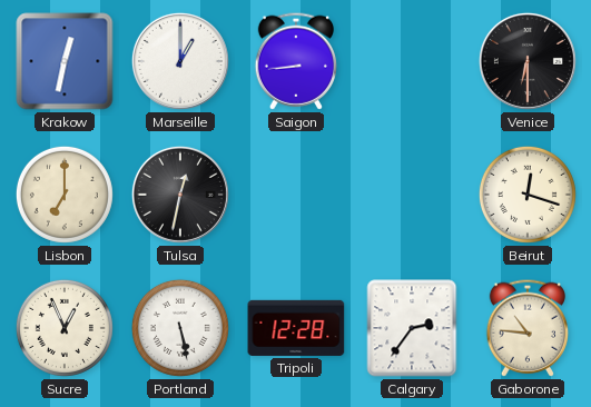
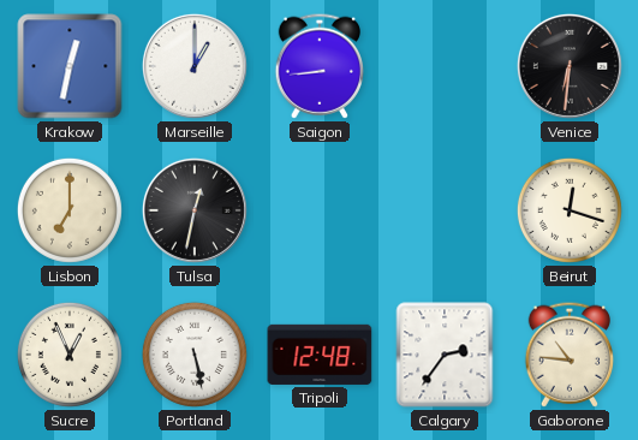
Venice: 6:30 -> 6:31 (570, 66)
Tripoli: 12:28 -> 12:48 (320, 355)
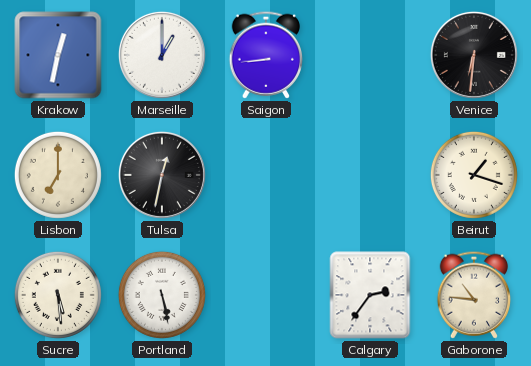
Beirut: 12:18 -> 1:18 (474, 175)
Sucre: 12:56 -> 5:29 (58, 295)
Tripoli: 12:48 -> none (320, 355)
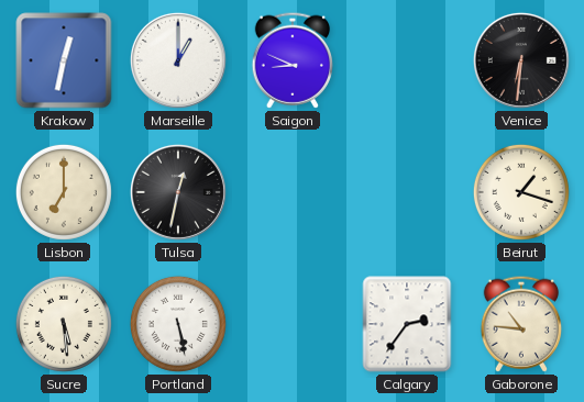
Saigon: 8:44 -> 8:49 (291, 60)
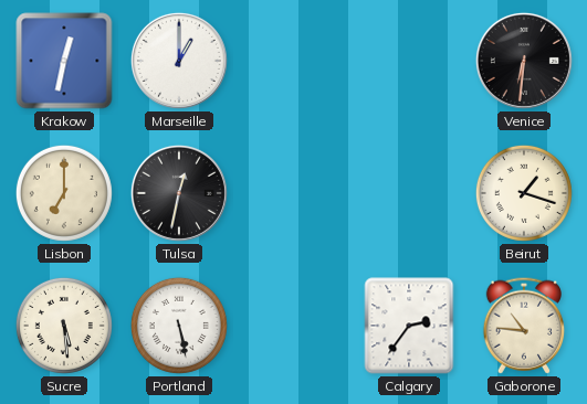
Saigon: 8:49 -> none (291, 60)
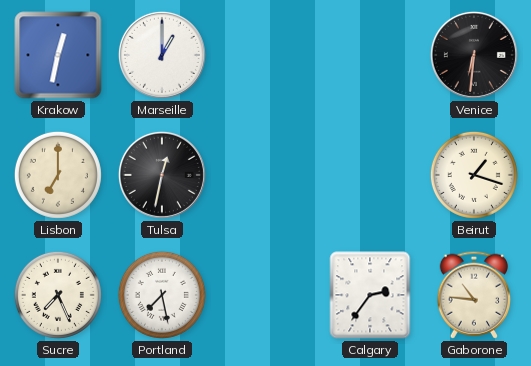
Sucre: 5:29 -> 7:26 (58, 295)
Portland: 5:28 -> 7:28 (162, 295)
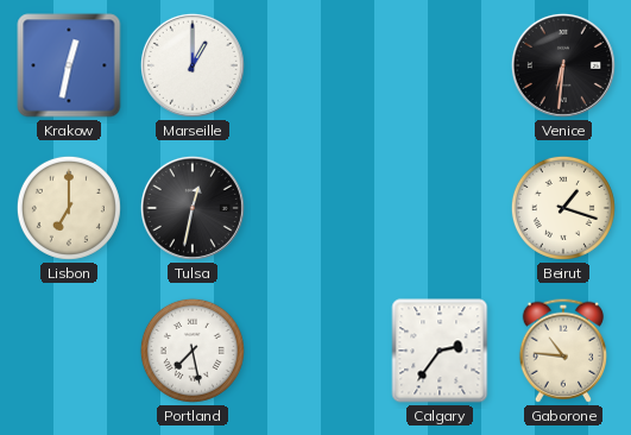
Sucre: 7:26 -> none (58, 295)
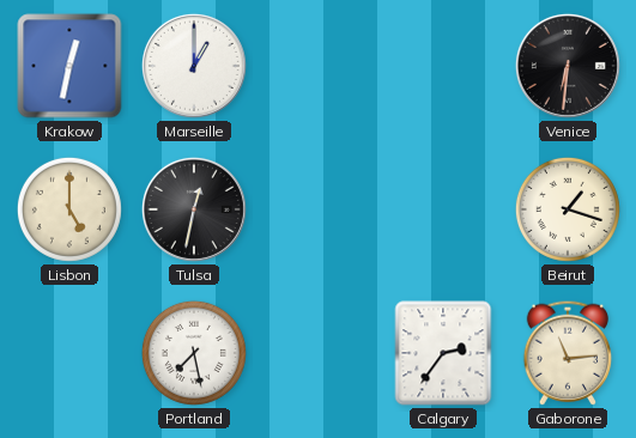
Lisbon: 7:00 -> 5:00 (69, 209)
Gaborone: 10:46 -> 11:14 (567, 353)
